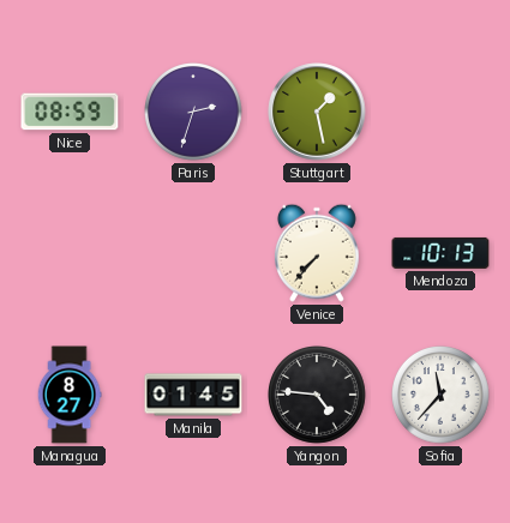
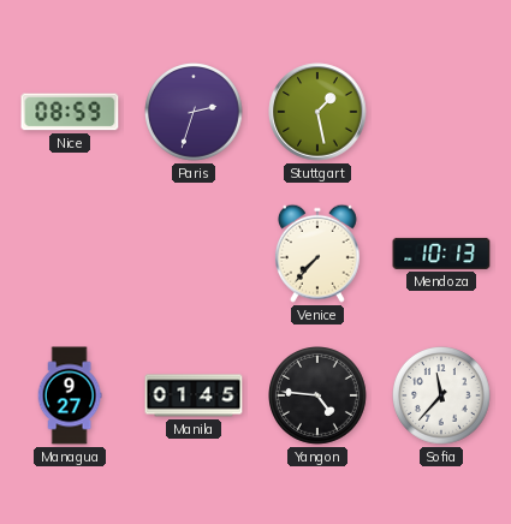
Managua: 8:27 -> 9:27 (70, 395)
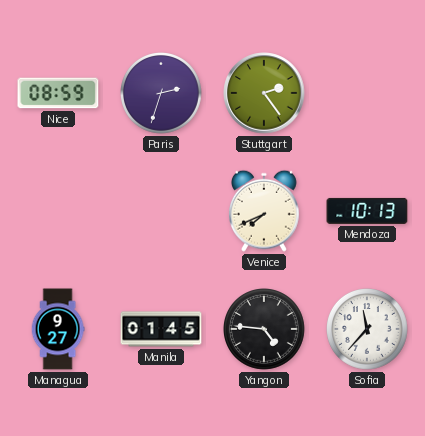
Stuttgart: 1:28 -> 2:24 (264, 93)
Venice: 7:37 -> 7:41 (264, 211)
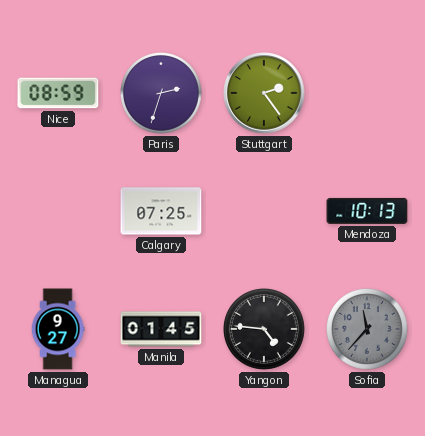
Calgary: none -> 07:25 (161, 211)
Venice: 7:41 -> none (264, 211)
Sofia dial: white -> grey (368, 330)
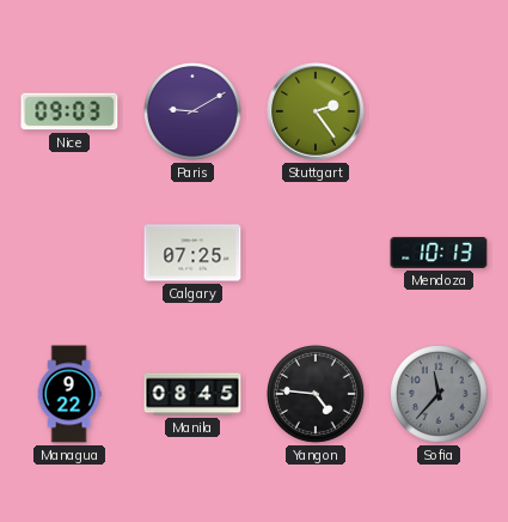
Nice: 08:59 -> 09:03 (69, 111)
Paris: 2:33 -> 9:10 (194, 113)
Managua: 9:27 -> 9:22 (69, 394)
Manila: 01:45 -> 08:45 (192, 394)
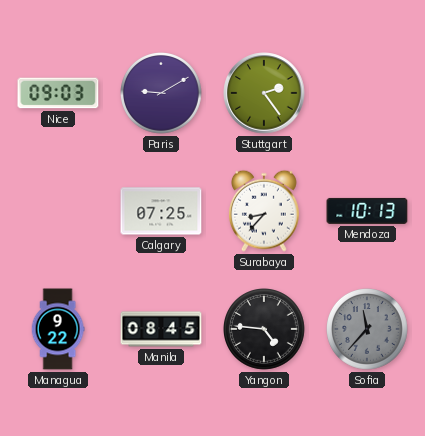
Surabaya: none -> 8:37 (264, 211)
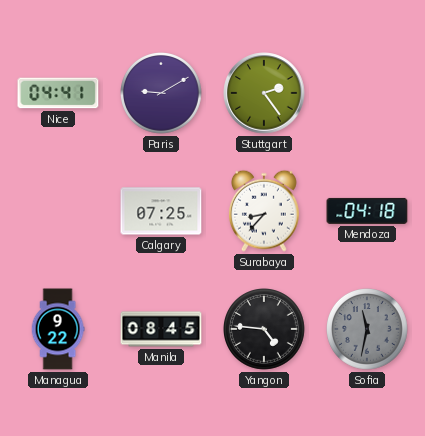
Nice: 09:03 -> 04:41 (58, 93)
Mendoza: 10:13 -> 04:18 (367, 211)
Sofia: 11:37 -> 11:32 (368, 330)
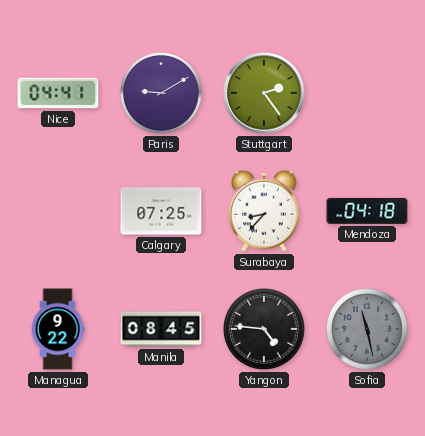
Sofia: 11:32 -> 11:28 (368, 330)
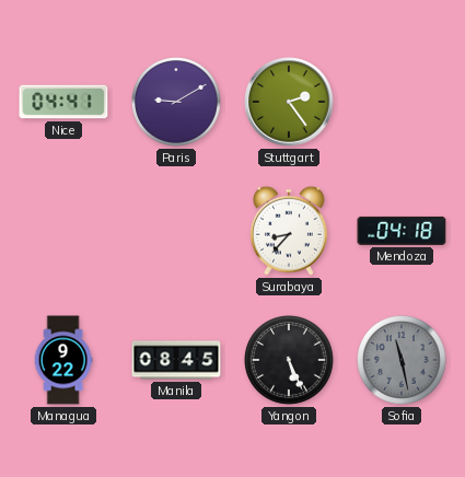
Calgary: 07:25 -> none (161, 211)
Yangon: 4:46 -> 5:26 (290, 361)
